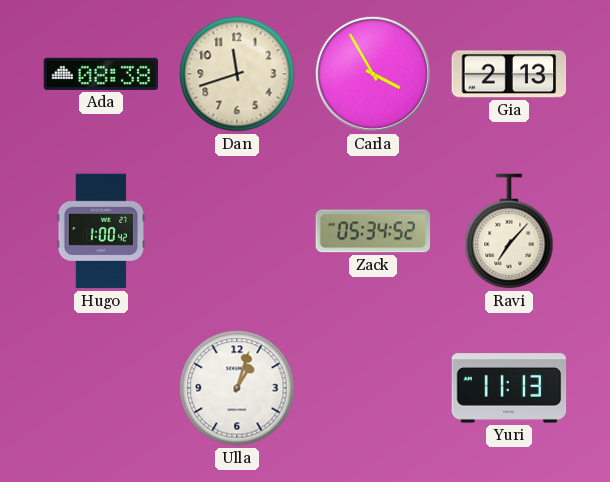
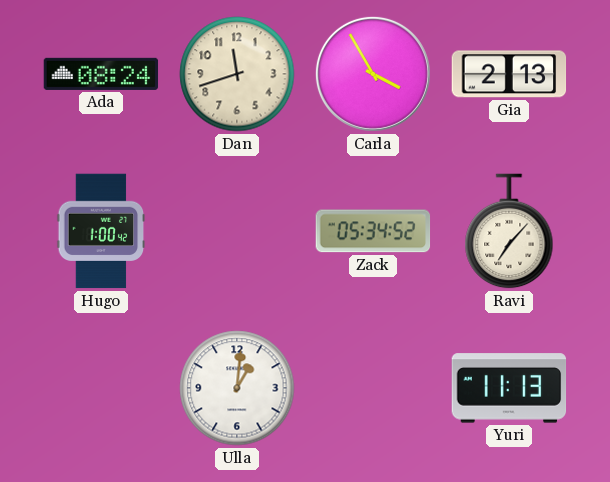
Ada: 08:38 -> 08:24 (101, 74)
Ulla: 1:03 -> 1:01 (237, 388)
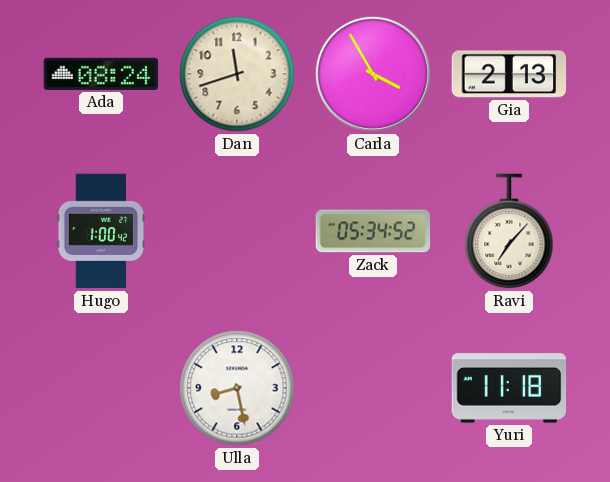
Ulla: 1:01 -> 8:28 (237, 388)
Yuri: 11:13 -> 11:18 (509, 388)
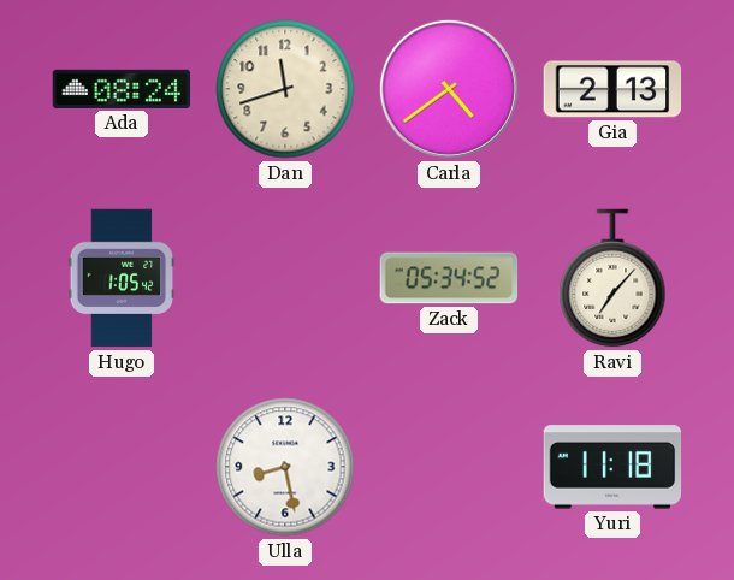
Carla: 3:55 -> 4:39 (449, 89)
Hugo: 1:00 -> 1:05 (122, 278)
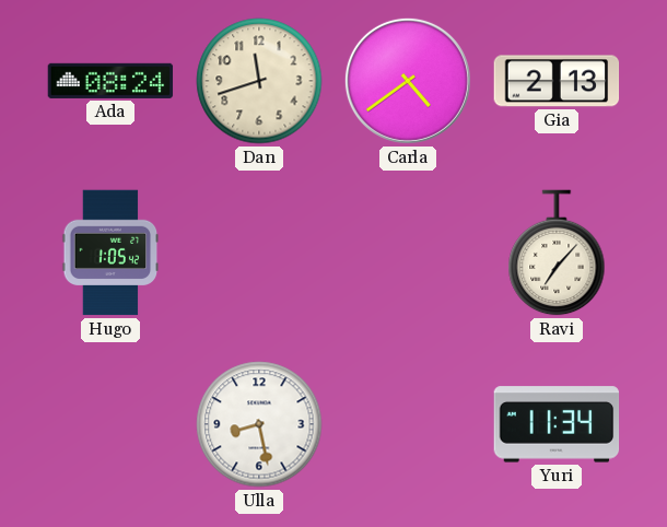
Zack: 05:34 -> none (449, 278)
Yuri: 11:18 -> 11:34 (557, 424)
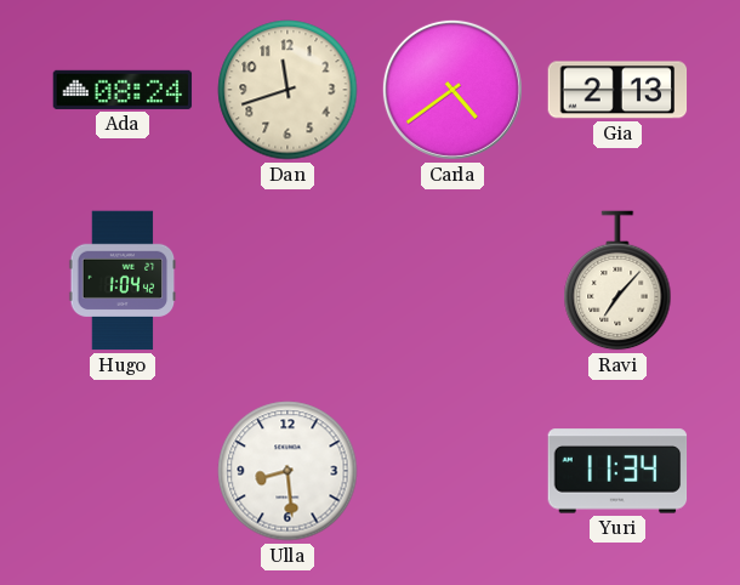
Hugo: 1:05 -> 1:04 (123, 280)
Ulla: 8:28 -> 8:29 (288, 471)
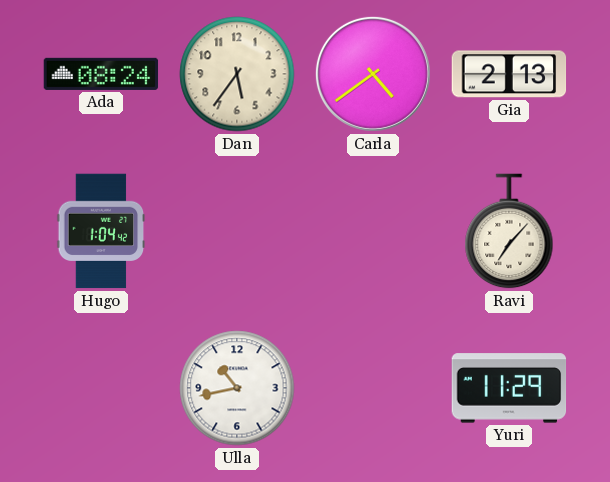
Dan: 11:42 -> 5:36 (237, 74)
Ulla: 8:29 -> 10:43 (237, 388)
Yuri: 11:34 -> 11:29 (509, 388)
